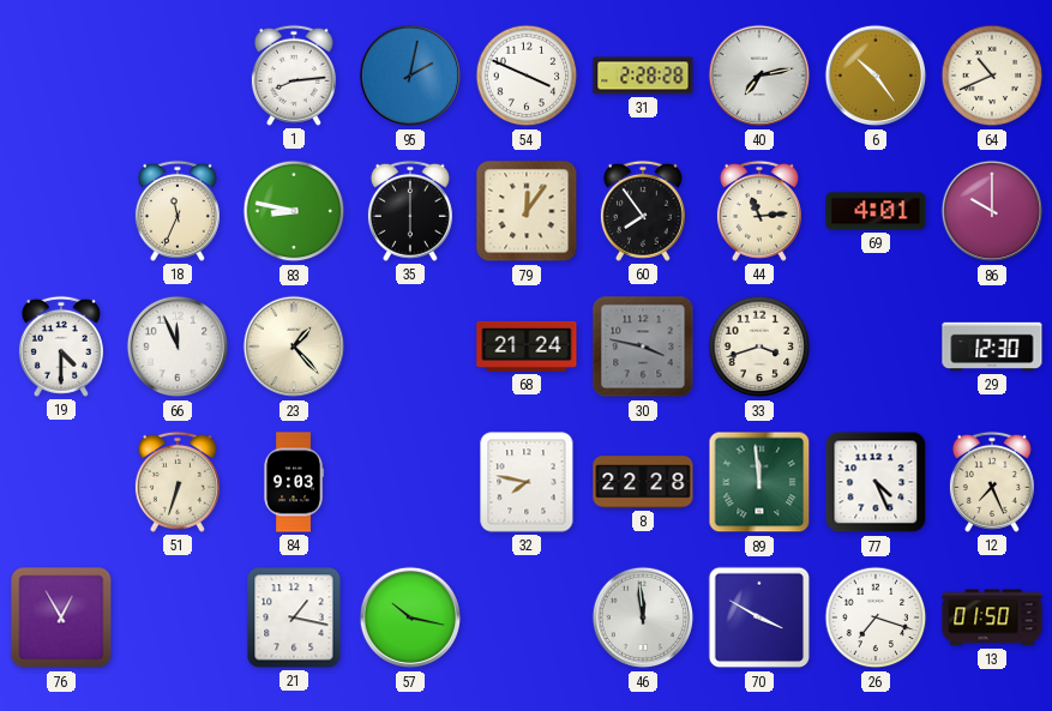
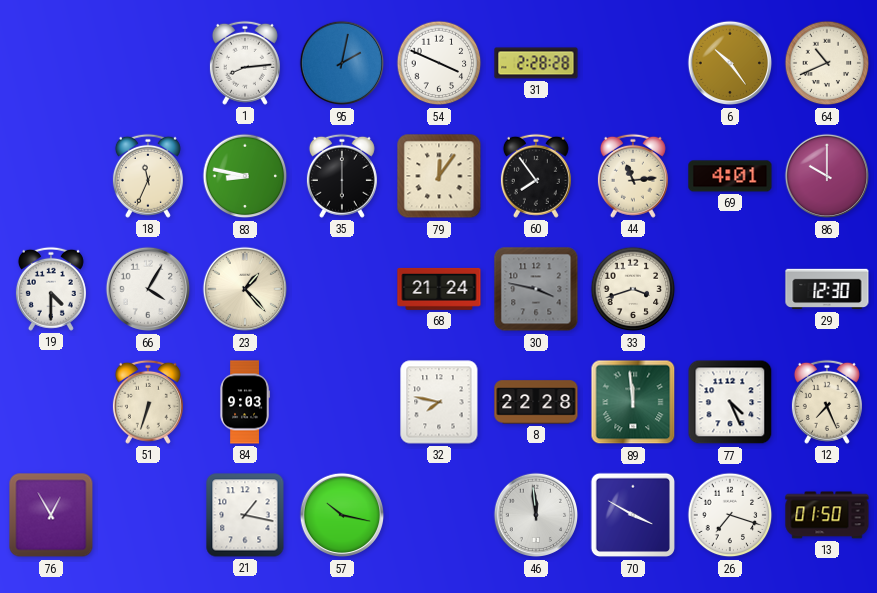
40: 7:13 -> none (759, 76)
66: 11:56 -> 4:05 (148, 289)
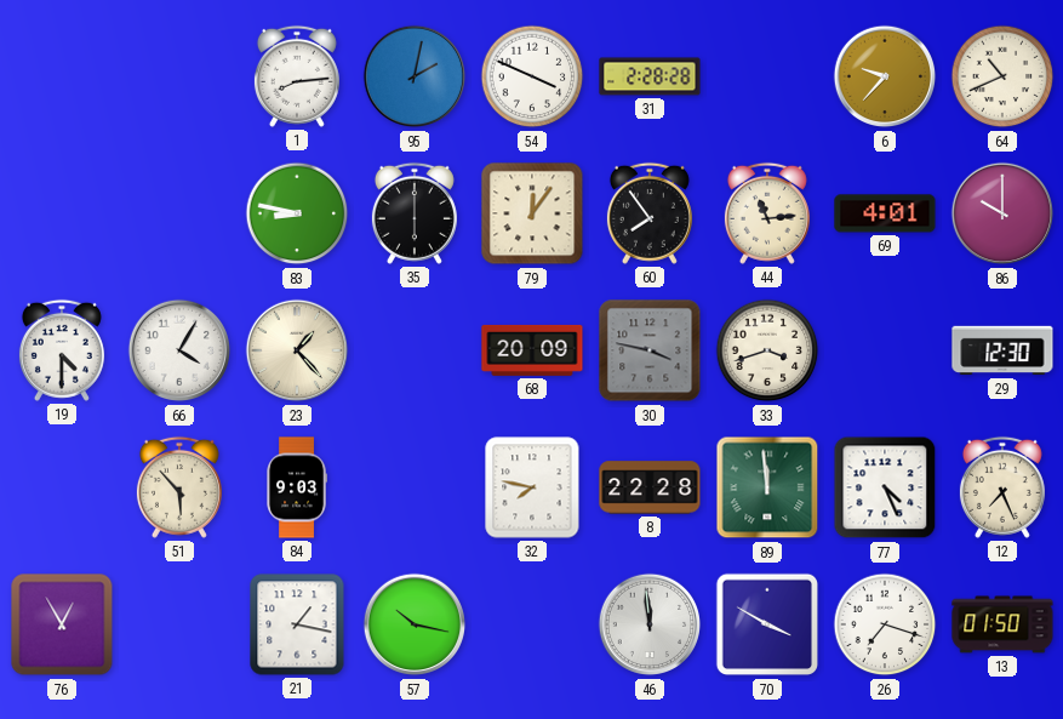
6: 10:24 -> 9:37 (885, 76)
18: 11:34 -> none (148, 176)
68: 21:24 -> 20:09 (532, 350)
51: 6:33 -> 5:53 (179, 487)
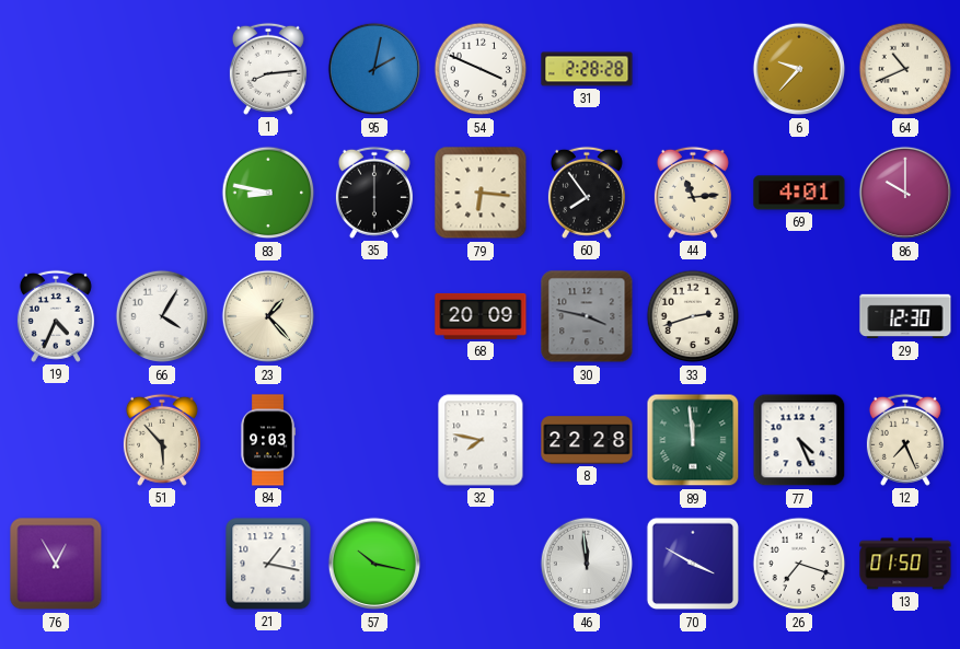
79: 12:06 -> 6:16 (481, 193)
19: 4:30 -> 4:34 (56, 316)
33: 3:42 -> 2:42 (693, 316)
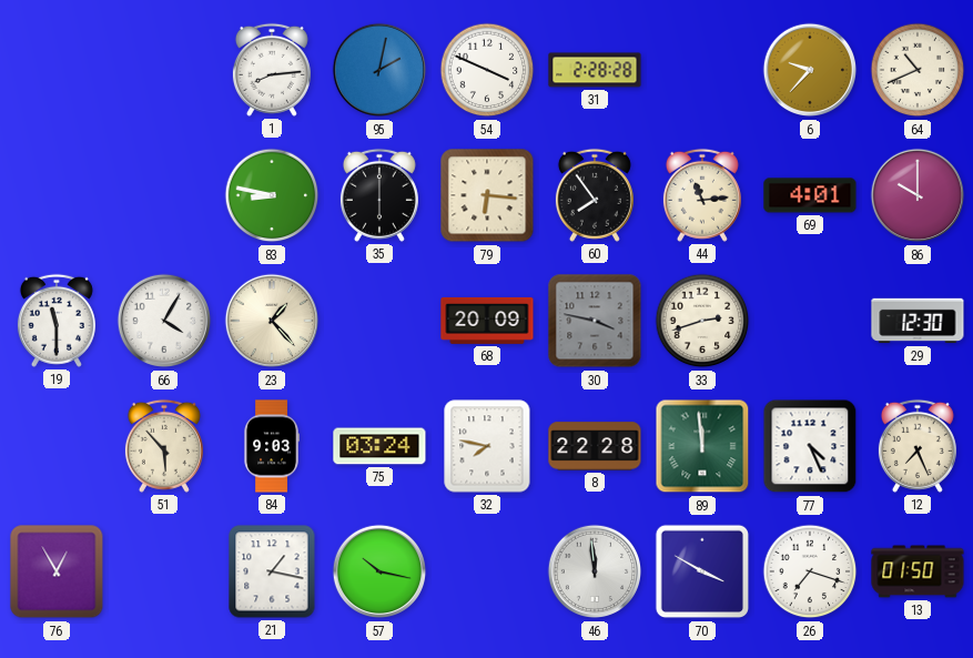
19: 4:34 -> 11:30 (57, 321)
75: none -> 03:24 (379, 446)
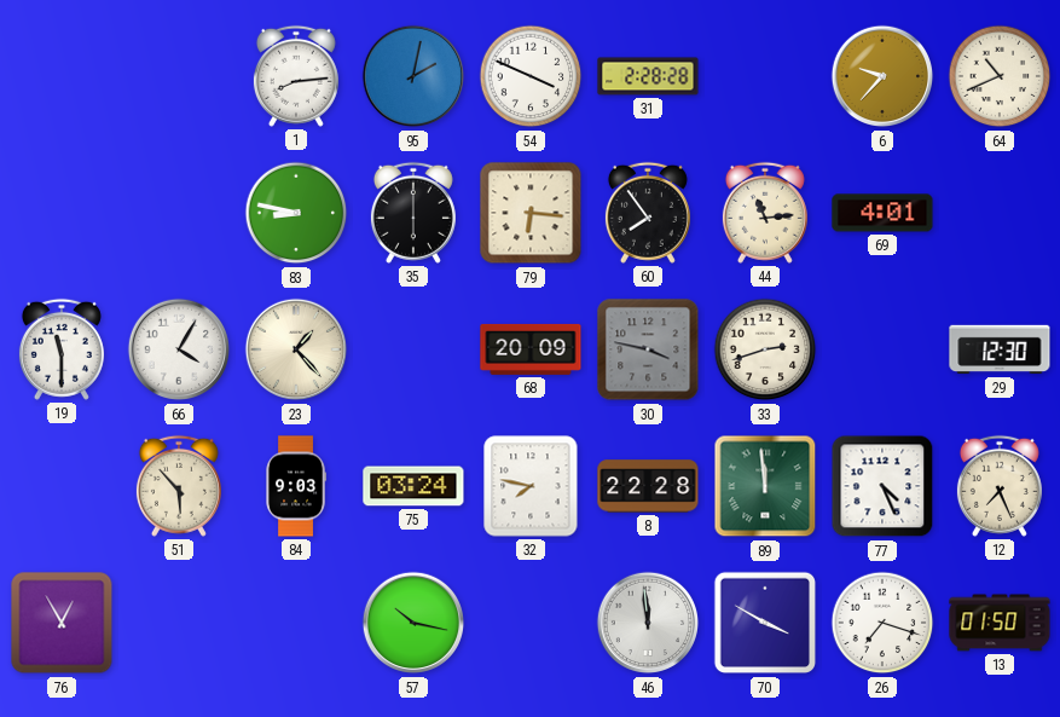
86: 10:00 -> none (918, 195)
21: 1:17 -> none (272, 571)
